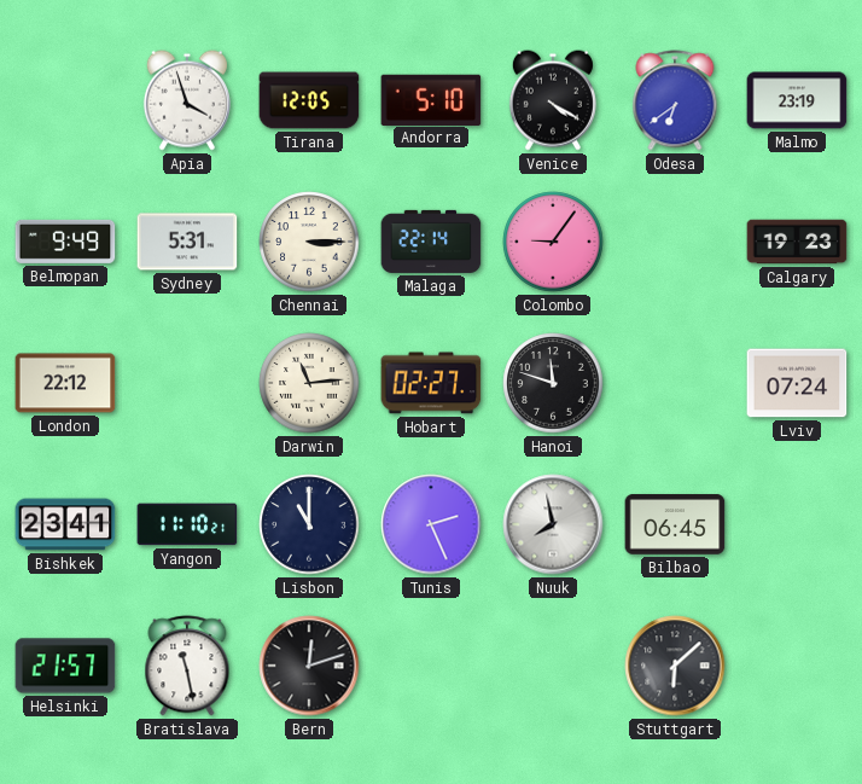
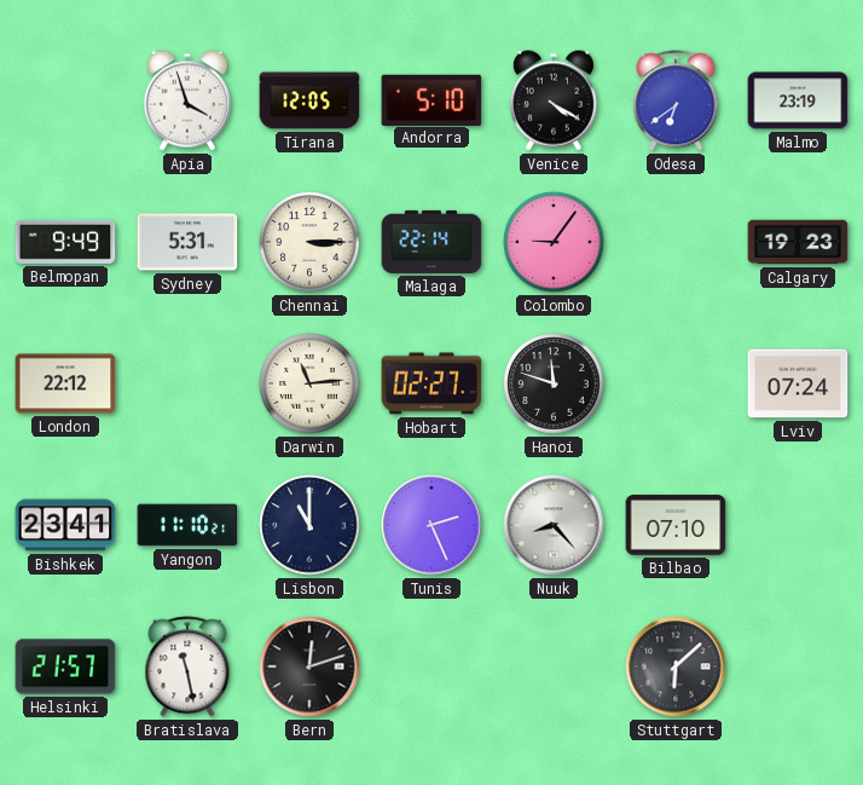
Nuuk: 7:58 -> 8:23 (554, 525)
Bilbao: 06:45 -> 07:10 (676, 525)
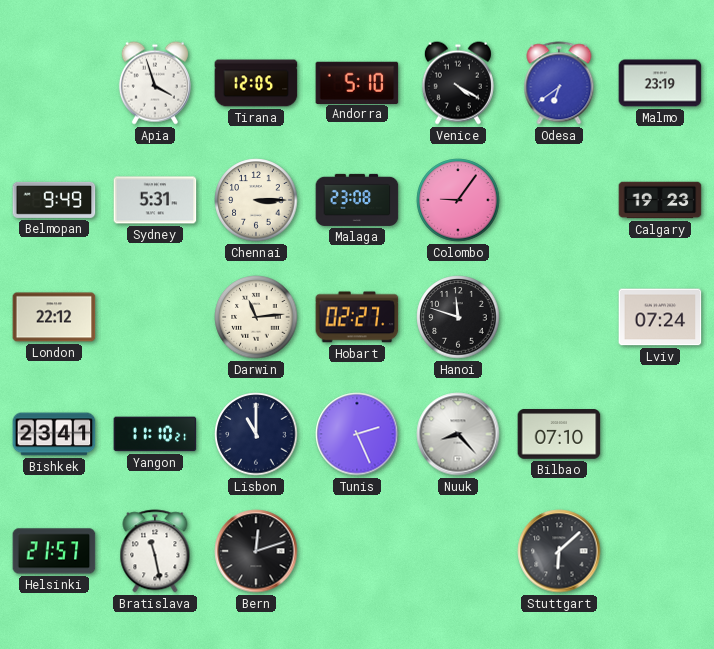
Malaga: 22:14 -> 23:08 (357, 200)
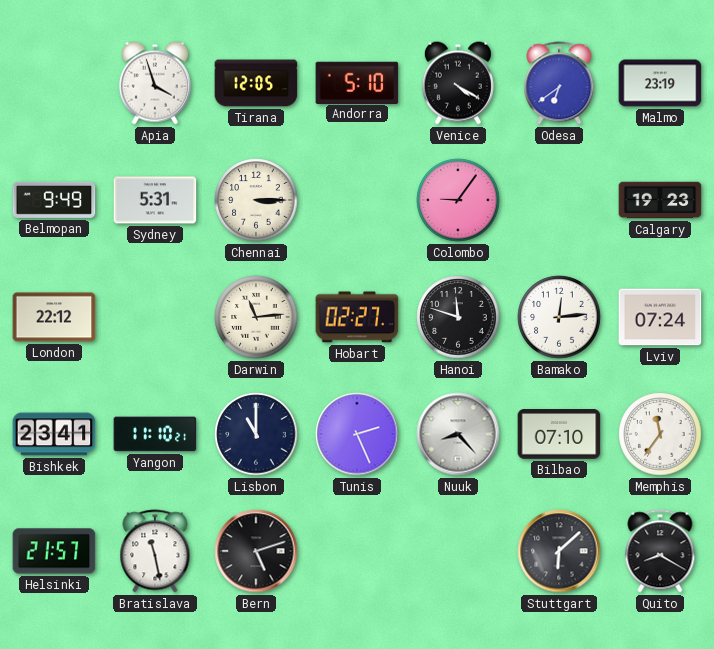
Malaga: 23:08 -> none (357, 200)
Bamako: none -> 12:14 (559, 317)
Memphis: none -> 11:36 (660, 434)
Bern: 12:12 -> 5:12 (256, 551)
Quito: none -> 8:20 (660, 551)
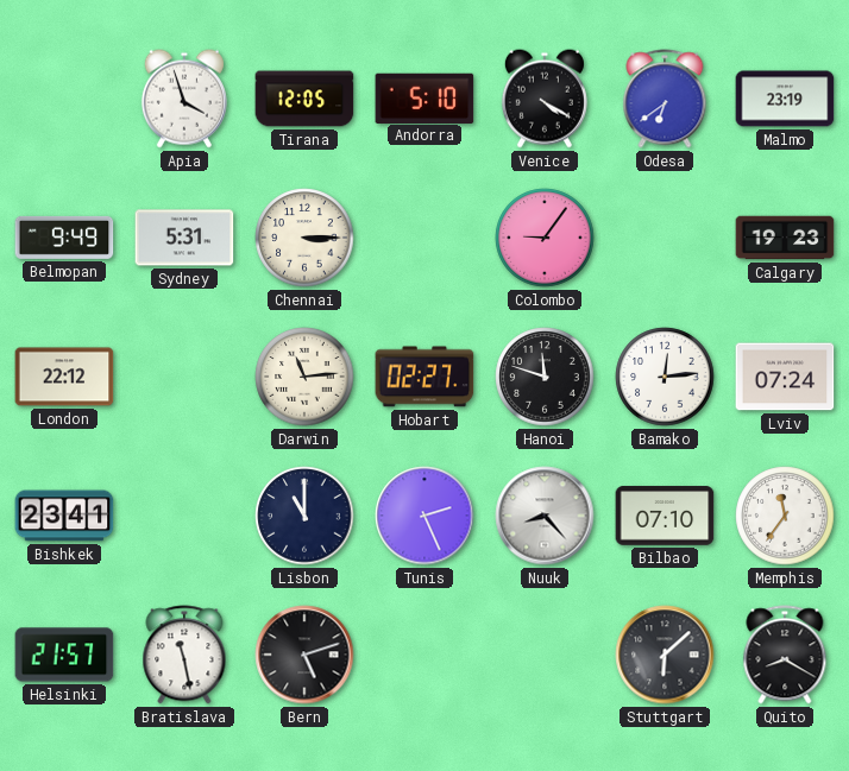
Yangon: 11:10 -> none (155, 434)
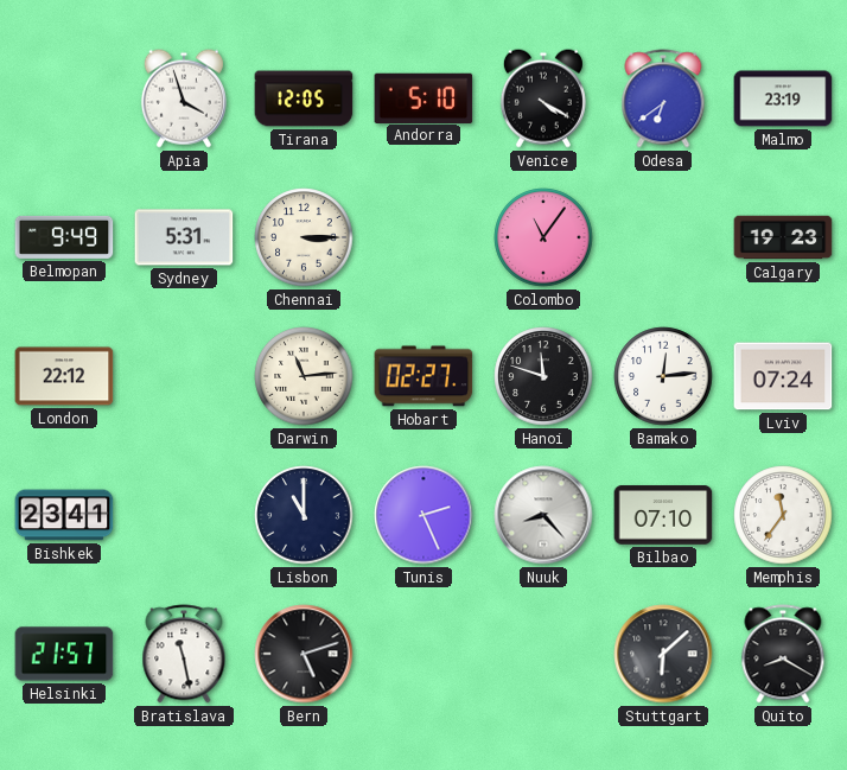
Colombo: 9:06 -> 11:06 (543, 237)
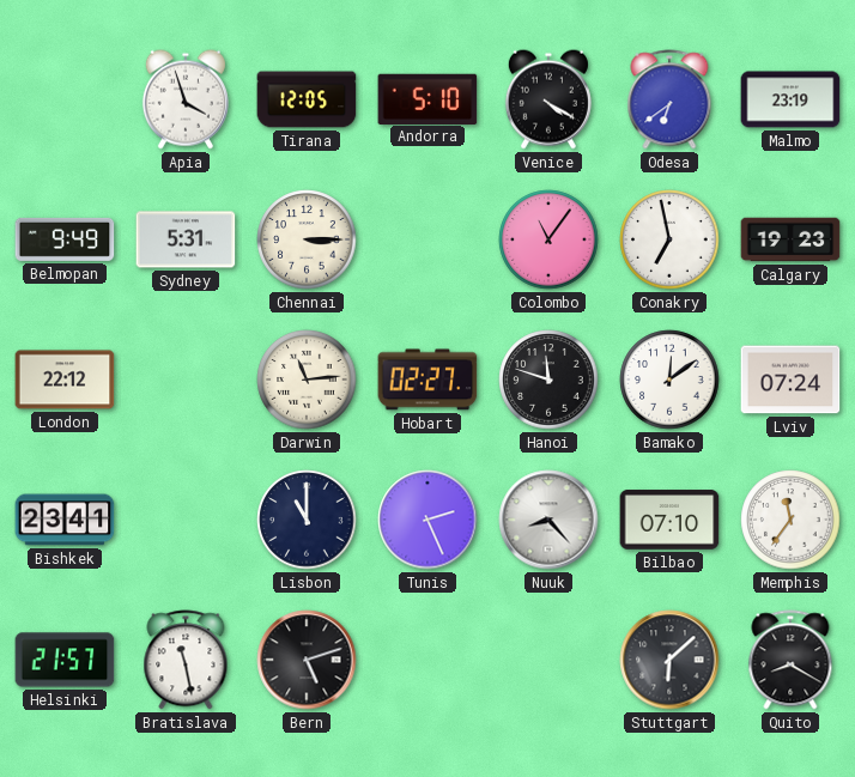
Conakry: none -> 6:58 (669, 239)
Bamako: 12:14 -> 12:09 (669, 380)
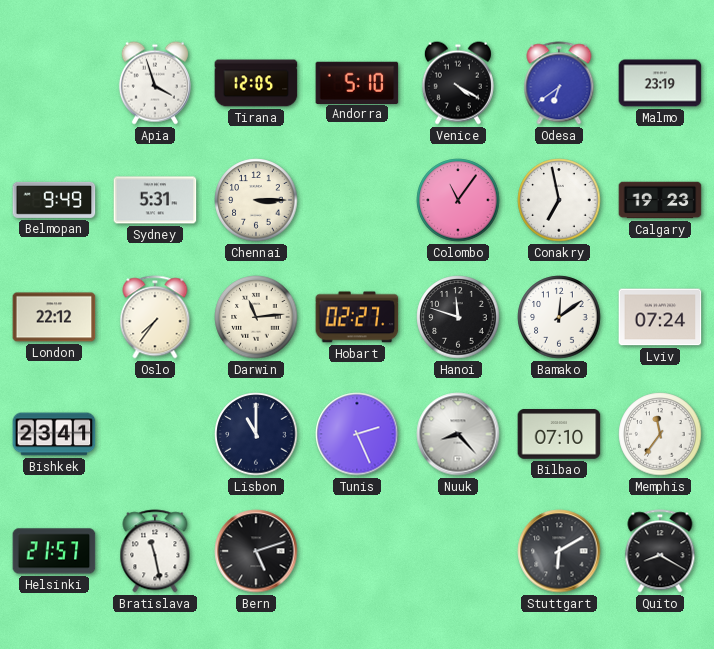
Oslo: none -> 7:36 (155, 317)
Stuttgart: 6:08 -> 6:10 (559, 551)
